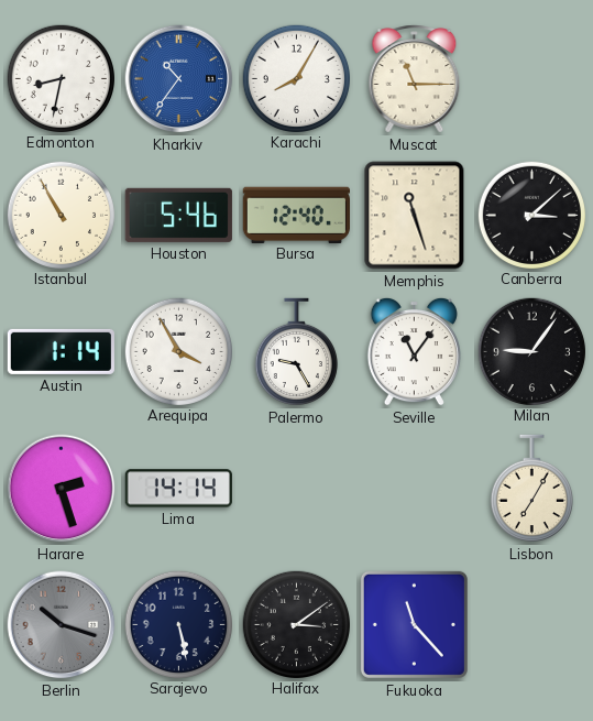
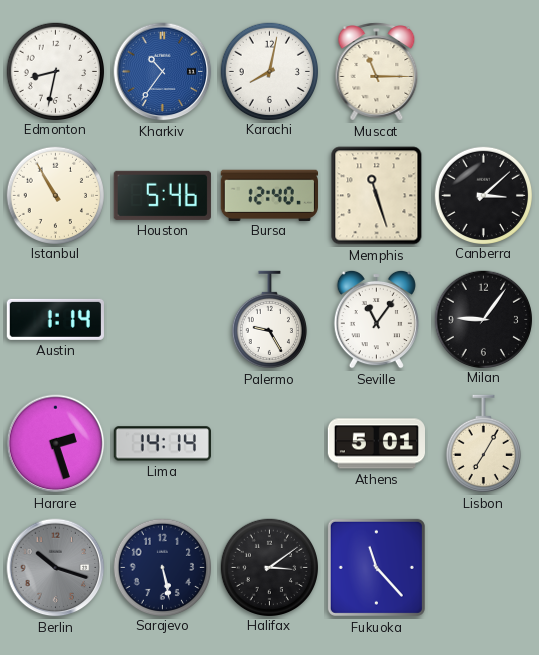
Karachi: 8:05 -> 8:02 (269, 71)
Arequipa: 3:55 -> none (178, 351)
Athens: none -> 5:01 (376, 444)
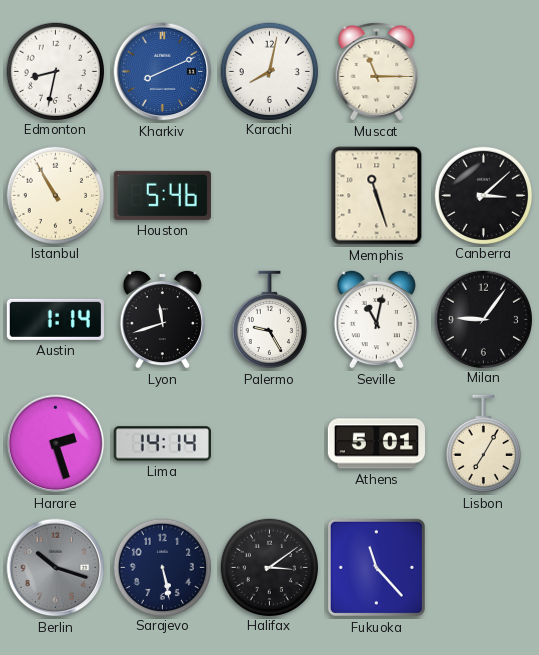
Kharkiv: 10:36 -> 8:11 (163, 72)
Bursa: 12:40 -> none (269, 195)
Lyon: none -> 11:42 (162, 319)
Seville: 11:06 -> 11:02 (376, 319)
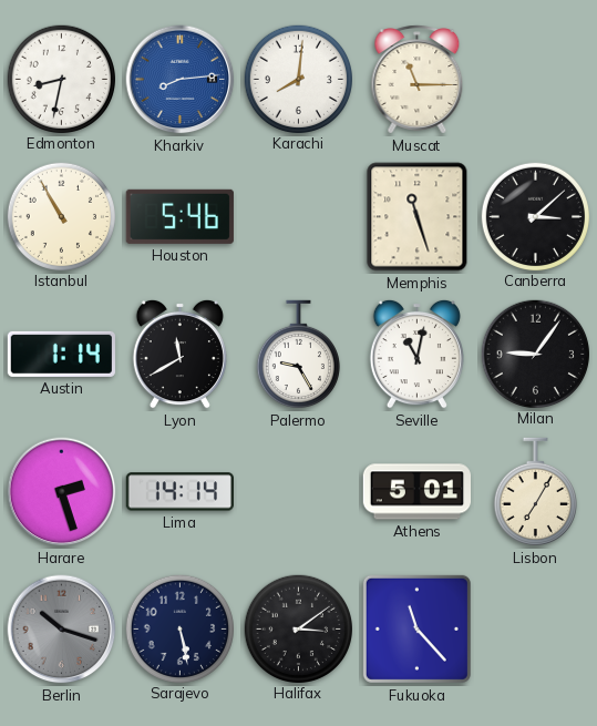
Kharkiv: 8:11 -> 8:14 (181, 80)
Karachi: 8:02 -> 8:01 (298, 79)
Lyon: 11:42 -> 11:40 (179, 354)
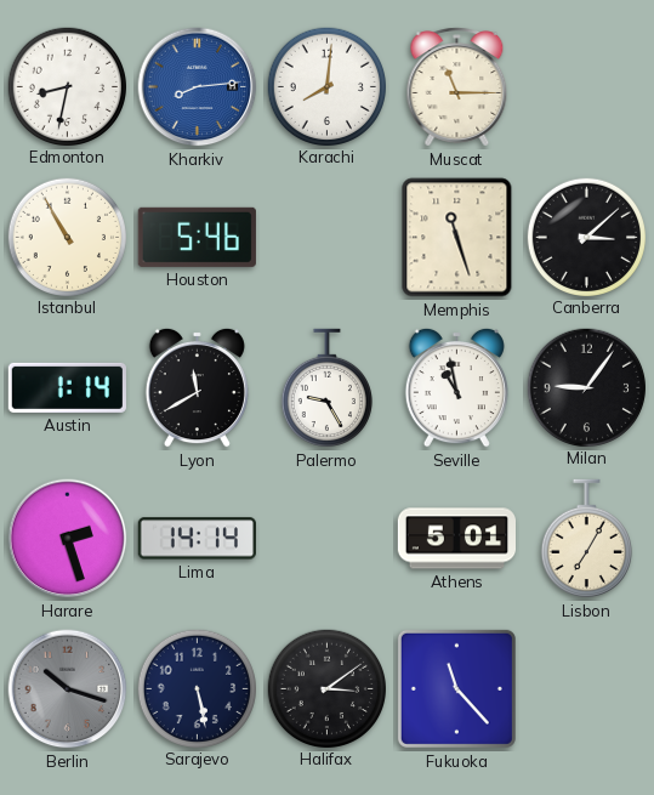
Seville: 11:02 -> 10:58 (456, 387)
